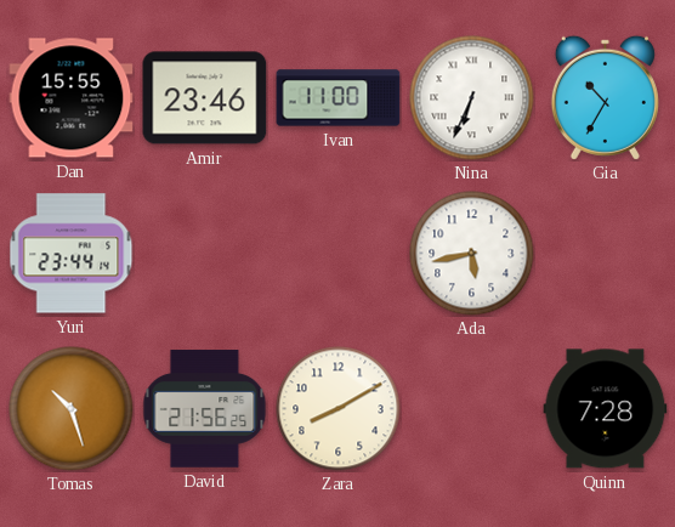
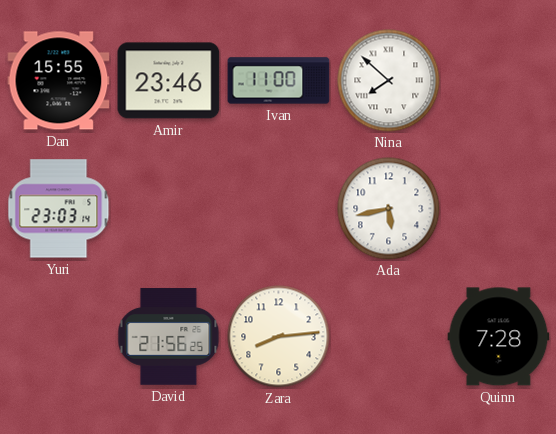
Nina: 6:34 -> 7:52 (389, 81)
Gia: 10:35 -> none (605, 97)
Yuri: 23:44 -> 23:03 (59, 209)
Tomas: 10:27 -> none (72, 409)
Zara: 8:10 -> 8:14 (279, 337)
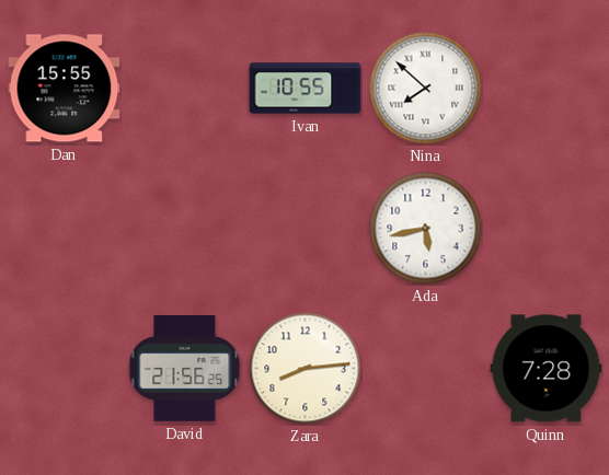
Amir: 23:46 -> none (169, 81)
Ivan: 11:00 -> 10:55 (306, 89)
Yuri: 23:03 -> none (59, 209)
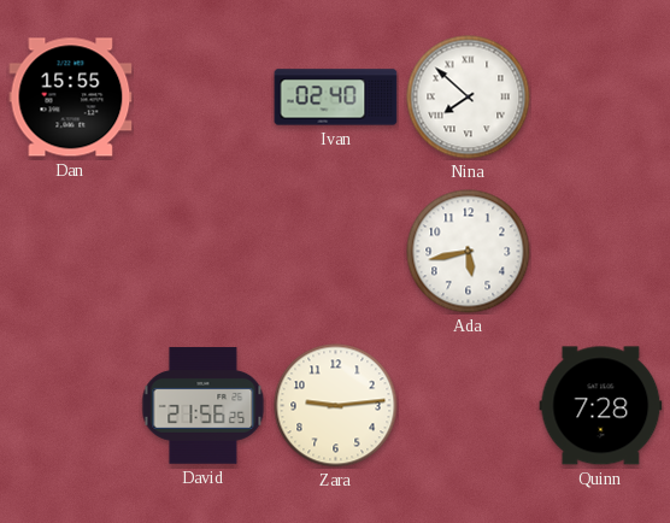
Ivan: 10:55 -> 02:40 (336, 98)
Zara: 8:14 -> 9:14 (336, 406)
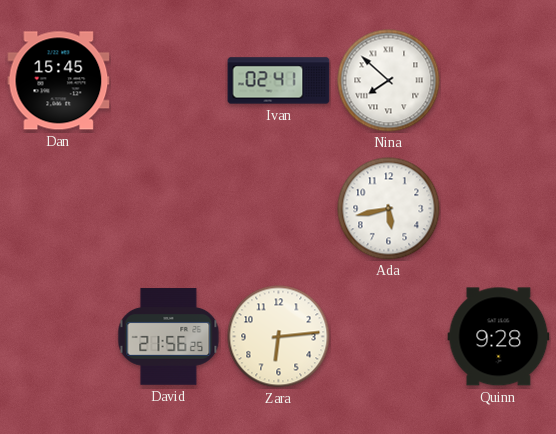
Dan: 15:55 -> 15:45 (59, 81)
Ivan: 02:40 -> 02:41 (279, 81)
Zara: 9:14 -> 6:14 (279, 337)
Quinn: 7:28 -> 9:28 (499, 337)
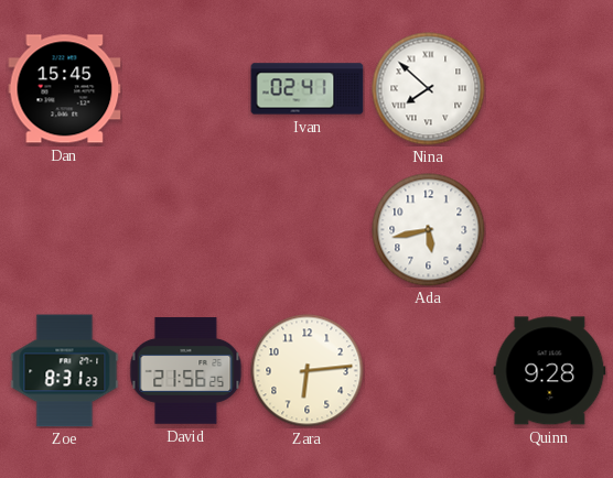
Zoe: none -> 8:31 (65, 371)
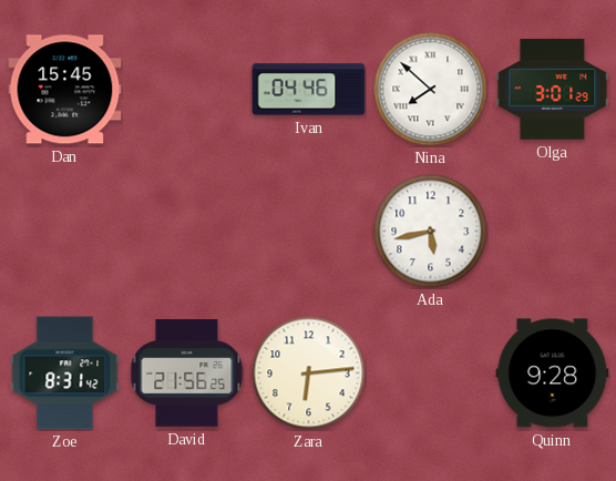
Ivan: 02:41 -> 04:46 (309, 90)
Olga: none -> 3:01 (553, 90)
Zoe: 8:31:23 -> 8:31:42 (65, 373)
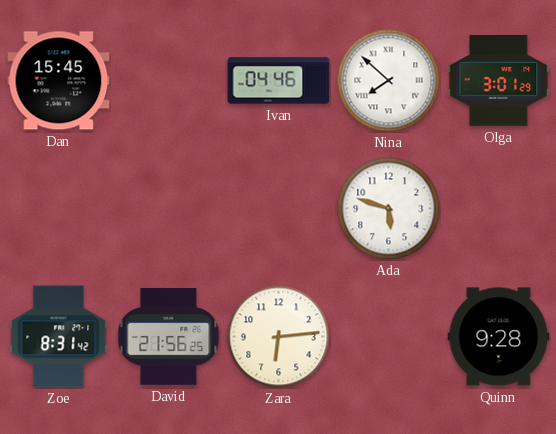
Ada: 5:43 -> 5:48 (389, 209)
